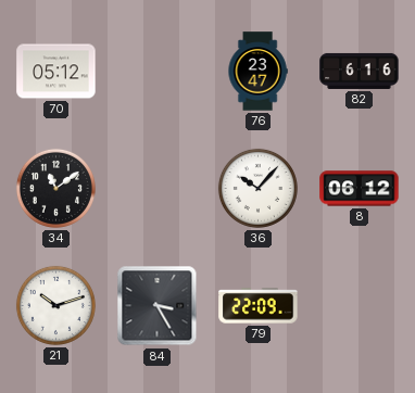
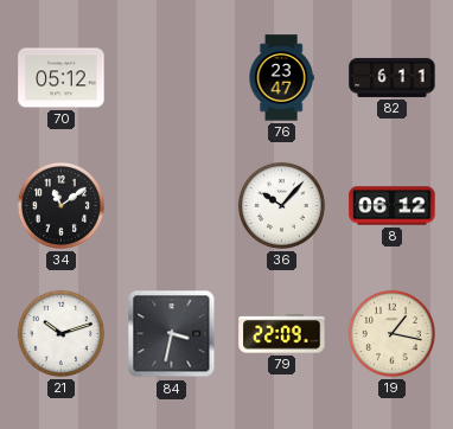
82: 6:16 -> 6:11 (393, 77)
84: 3:25 -> 3:32 (172, 334)
19: none -> 1:17 (391, 333)
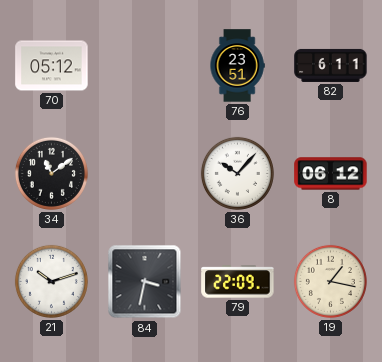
76: 23:47 -> 23:51 (237, 66)
